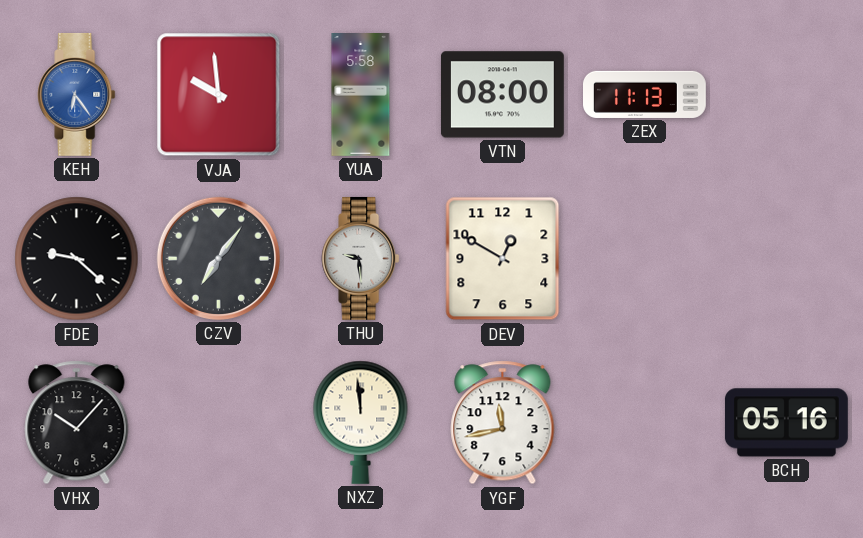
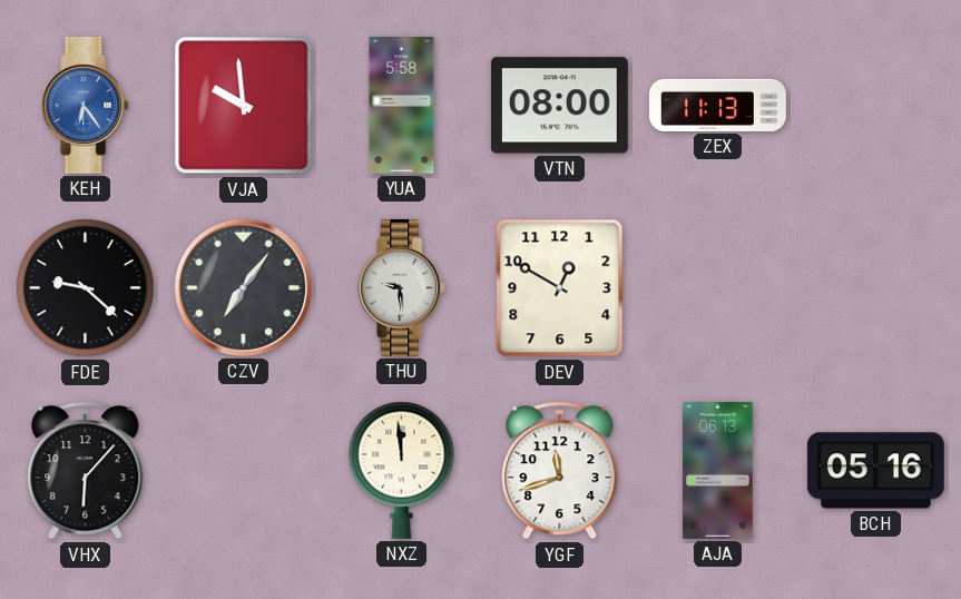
VHX: 10:07 -> 6:07 (86, 471)
YGF: 11:43 -> 11:42 (560, 471)
AJA: none -> 06:13 (718, 471)
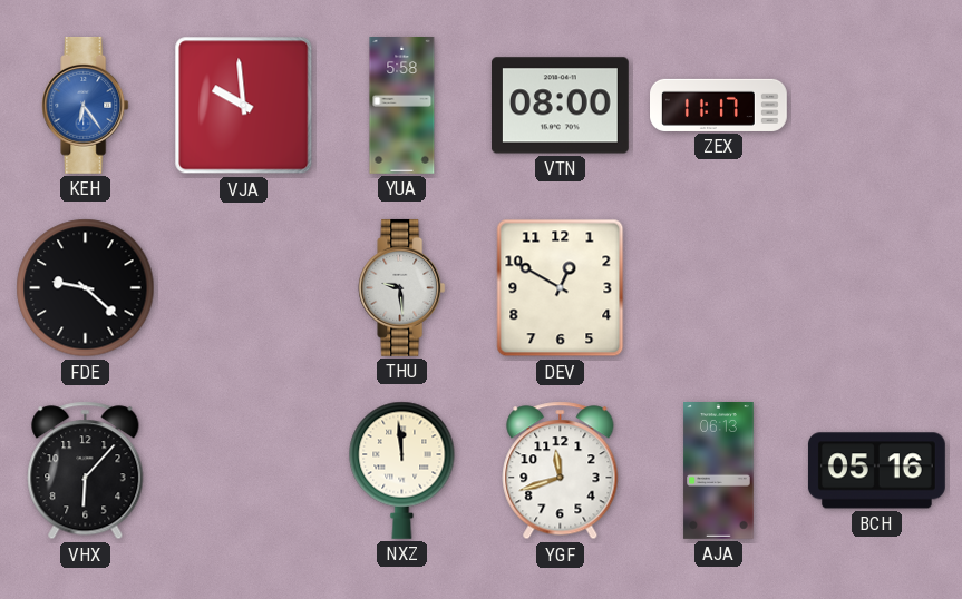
ZEX: 11:13 -> 11:17 (719, 105)
CZV: 7:06 -> none (243, 287)
